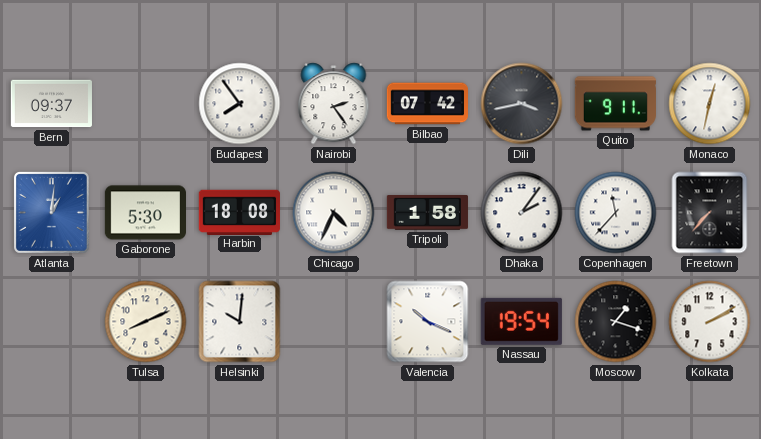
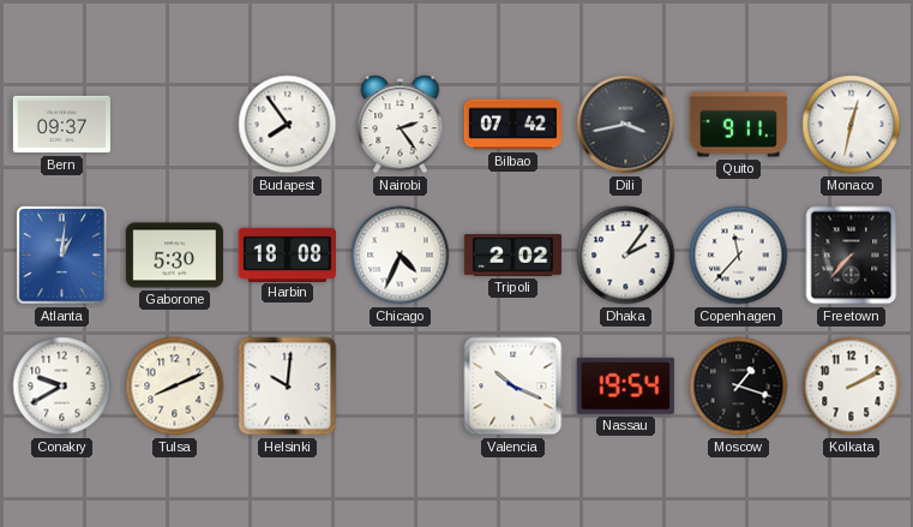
Tripoli: 1:58 -> 2:02 (512, 256)
Conakry: none -> 9:40 (62, 387)
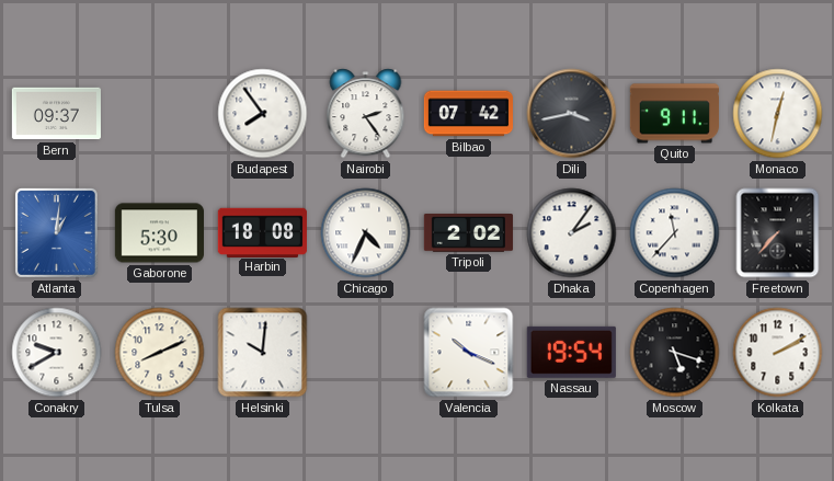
Moscow: 1:18 -> 5:18 (675, 353)
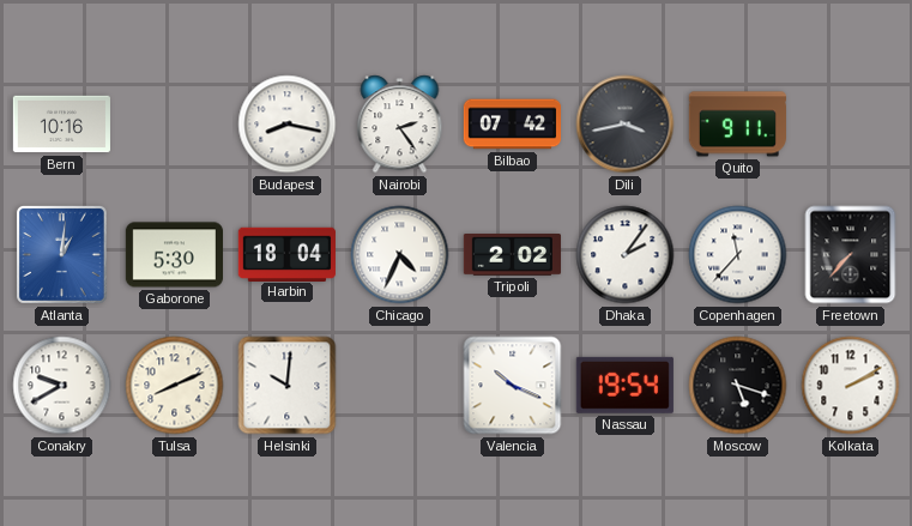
Bern: 09:37 -> 10:16 (61, 125)
Budapest: 7:54 -> 8:17 (288, 125)
Monaco: 12:32 -> none (778, 114)
Harbin: 18:08 -> 18:04 (286, 254)
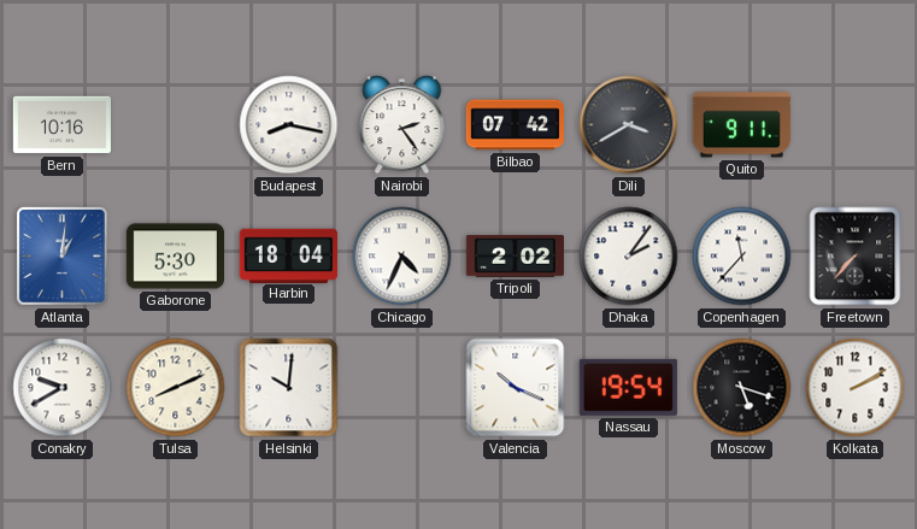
Dili: 3:43 -> 3:40 (629, 125)
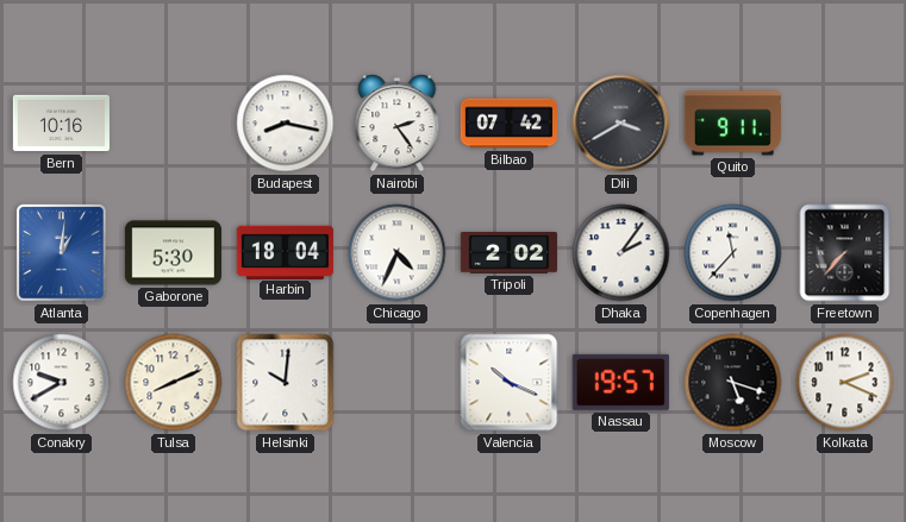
Nassau: 19:54 -> 19:57 (620, 382)
Kolkata: 2:10 -> 2:19 (845, 383)
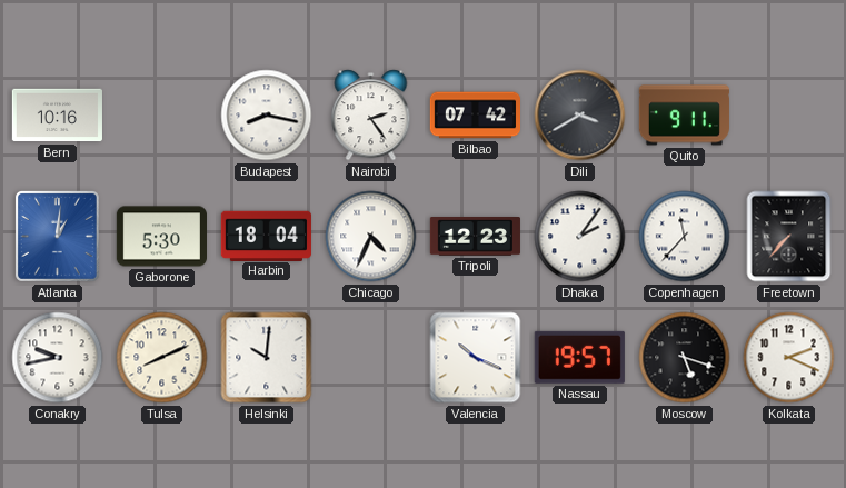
Tripoli: 2:02 -> 12:23 (475, 237)
Conakry: 9:40 -> 9:43 (58, 358)
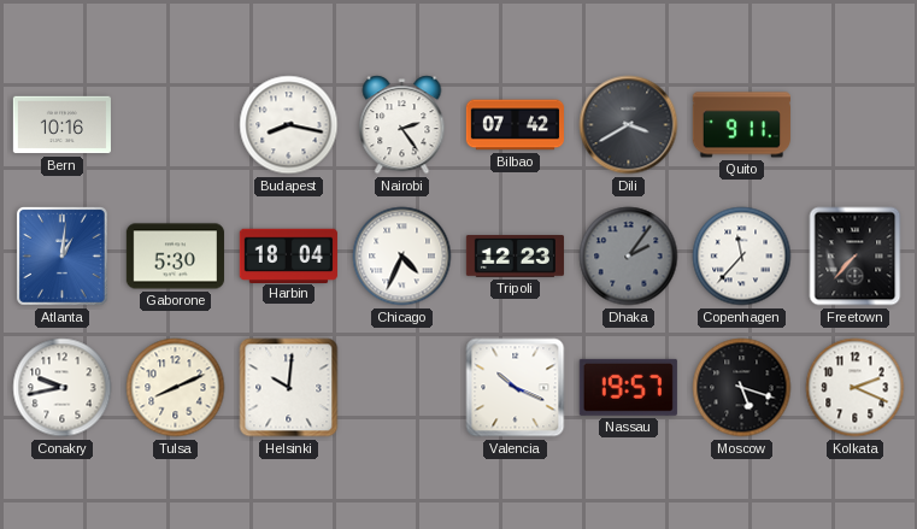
Dhaka dial: white -> grey (629, 257)
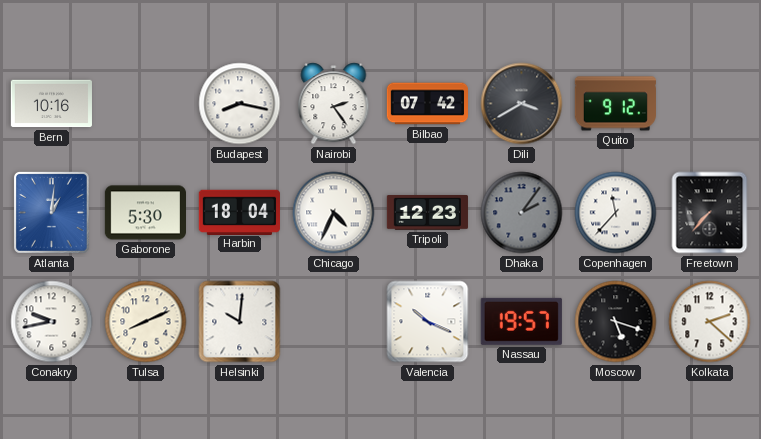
Quito: 9:11 -> 9:12 (615, 104)
Kolkata: 2:19 -> 2:22 (710, 322)
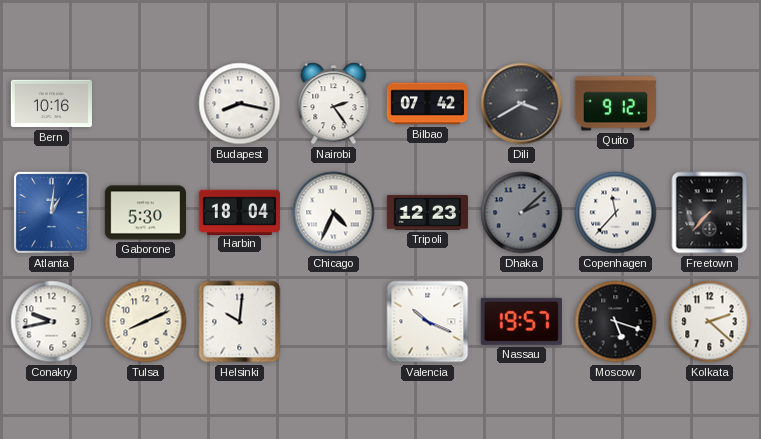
Dhaka: 2:06 -> 2:08 (522, 213)
